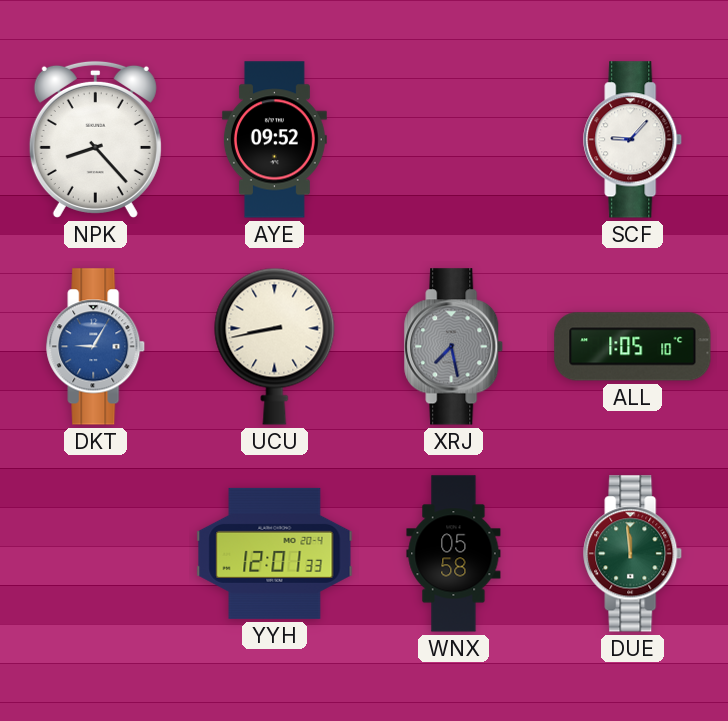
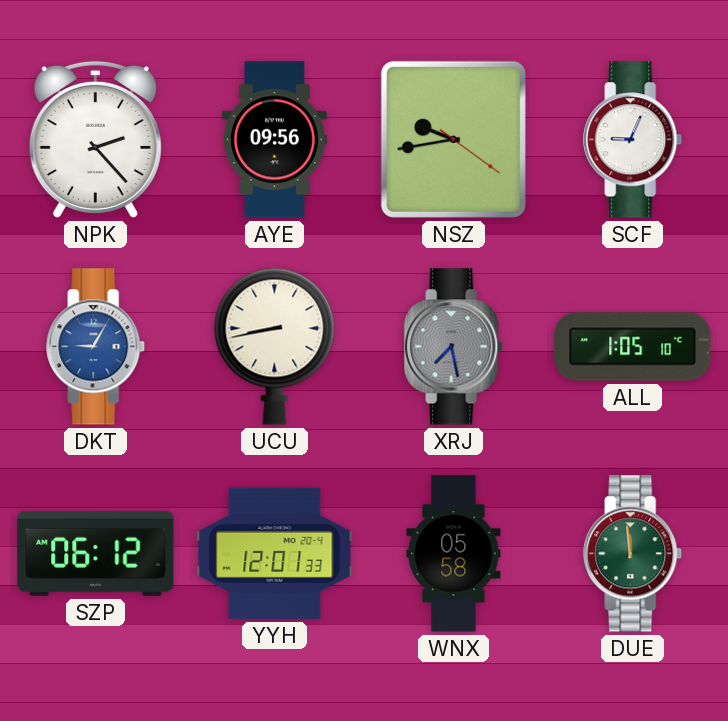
NPK: 8:23 -> 2:23 (95, 139)
AYE: 09:52 -> 09:56 (274, 140)
NSZ: none -> 9:43 (453, 139)
SCF: 9:07 -> 9:04 (633, 140)
SZP: none -> 06:12 (96, 553)
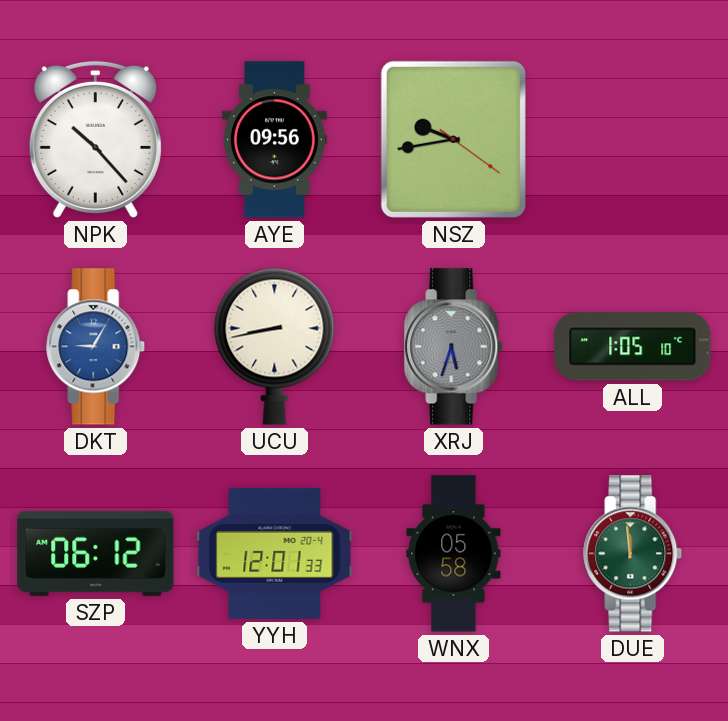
NPK: 2:23 -> 10:23 (95, 139)
SCF: 9:04 -> none (633, 140)
XRJ: 7:28 -> 5:33 (454, 347)
